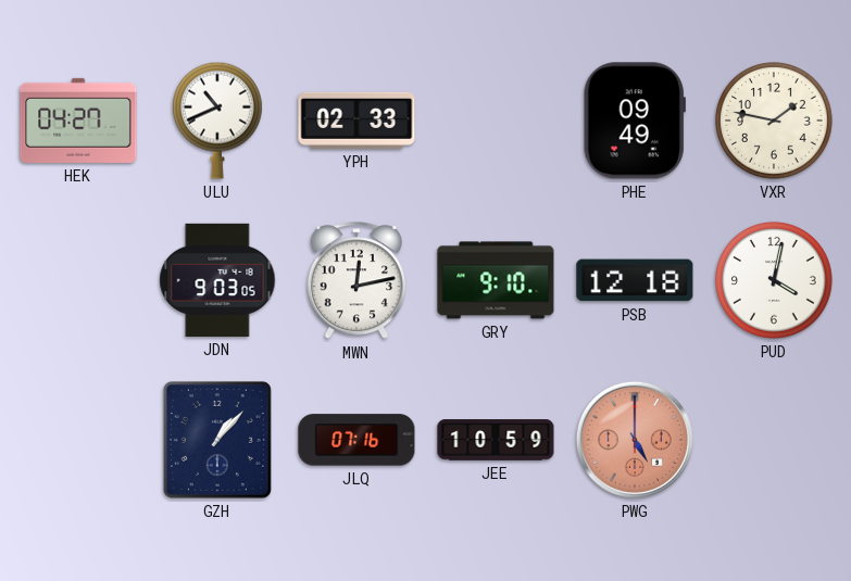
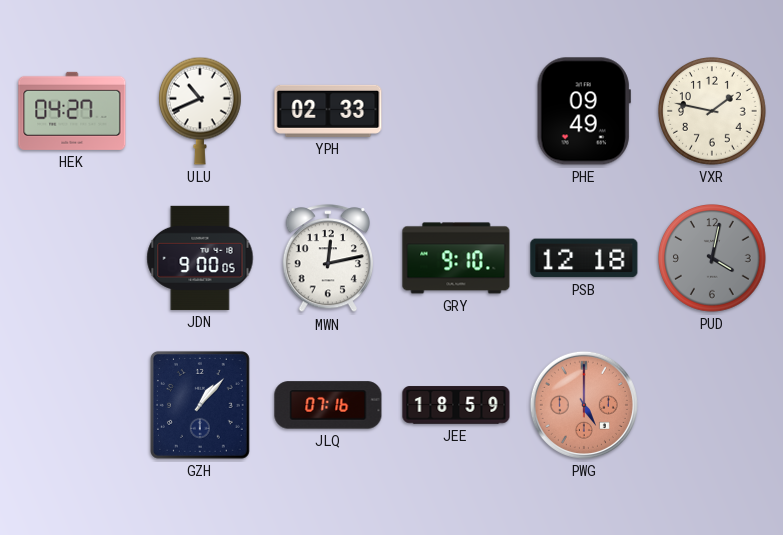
JDN: 9:03 -> 9:00 (200, 258)
PUD dial: white -> grey (713, 259)
JEE: 10:59 -> 18:59 (456, 405)
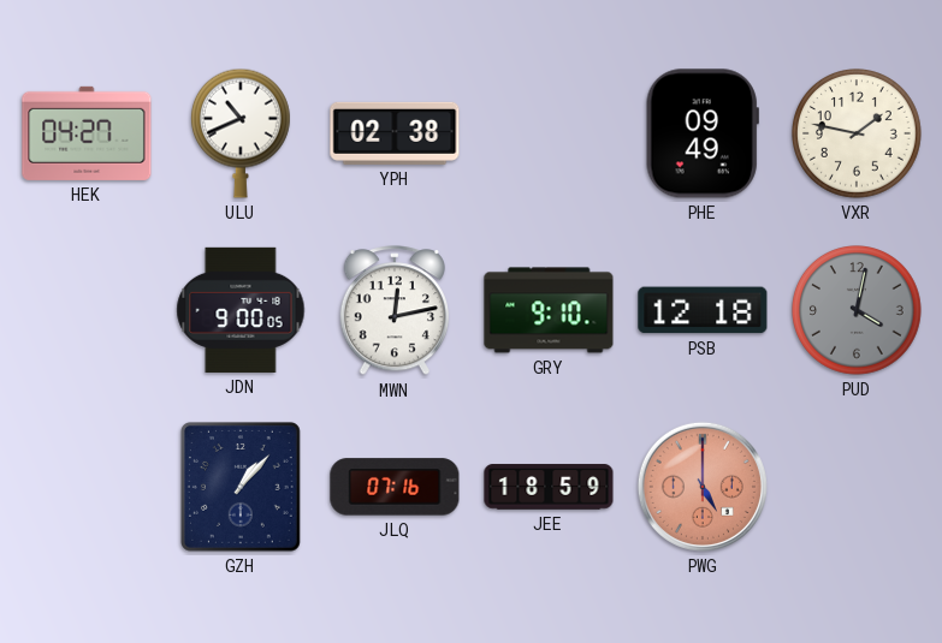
YPH: 02:33 -> 02:38 (395, 133)
